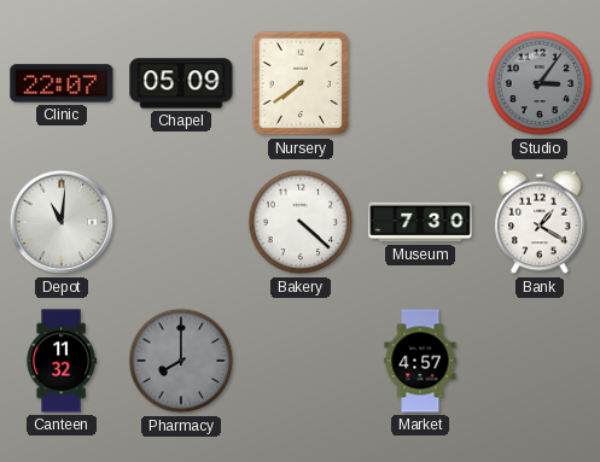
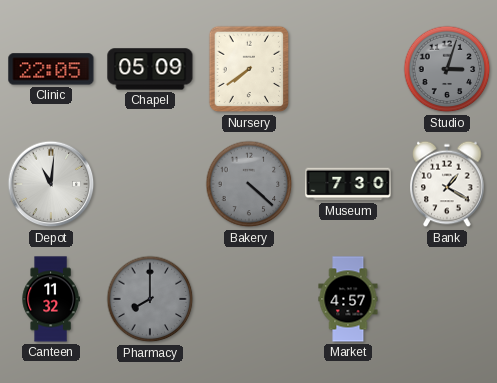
Clinic: 22:07 -> 22:05 (51, 69)
Studio: 3:06 -> 3:03 (447, 69)
Bakery dial: white -> grey (249, 184)
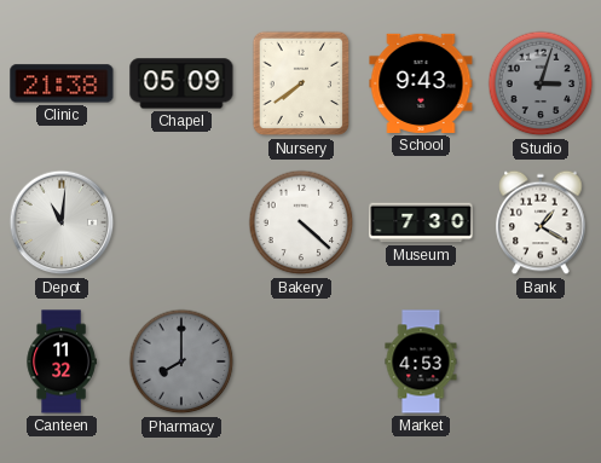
Clinic: 22:05 -> 21:38 (62, 83)
School: none -> 9:43 (421, 83)
Bakery dial: grey -> white (301, 222)
Market: 4:57 -> 4:53 (421, 361)
